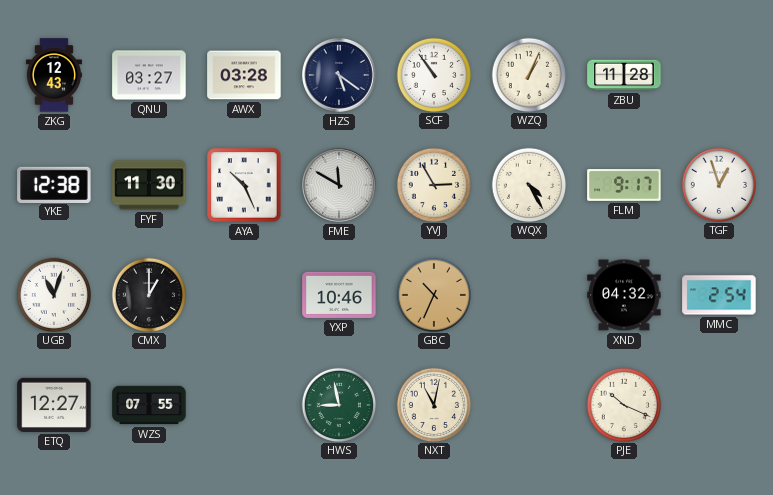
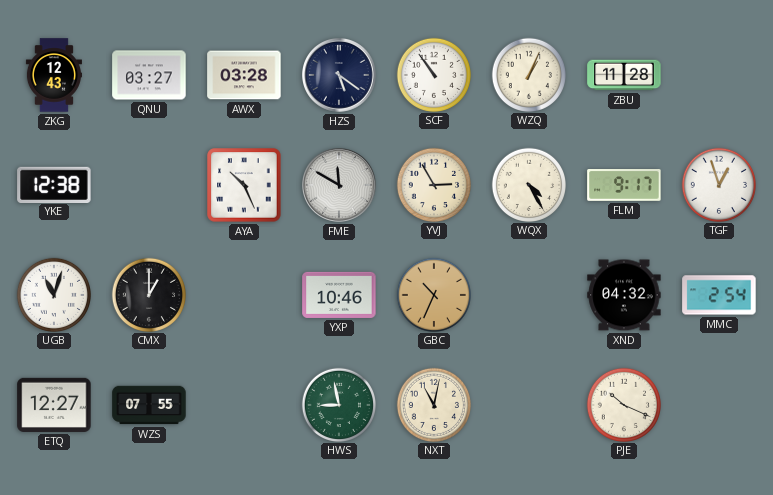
FYF: 11:30 -> none (149, 185)
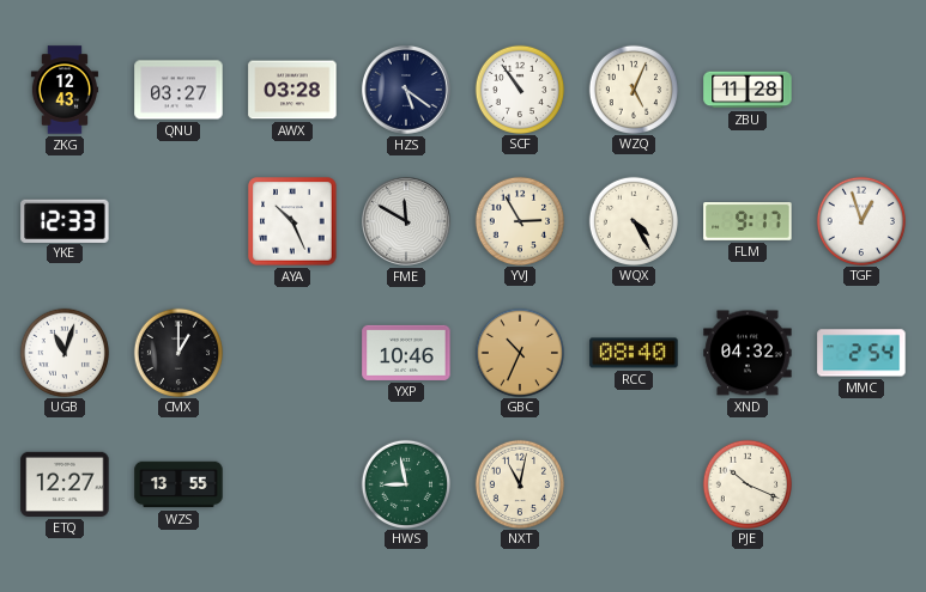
WZQ: 1:04 -> 5:04 (633, 89)
YKE: 12:38 -> 12:33 (65, 220)
RCC: none -> 08:40 (634, 353)
WZS: 07:55 -> 13:55 (178, 484)
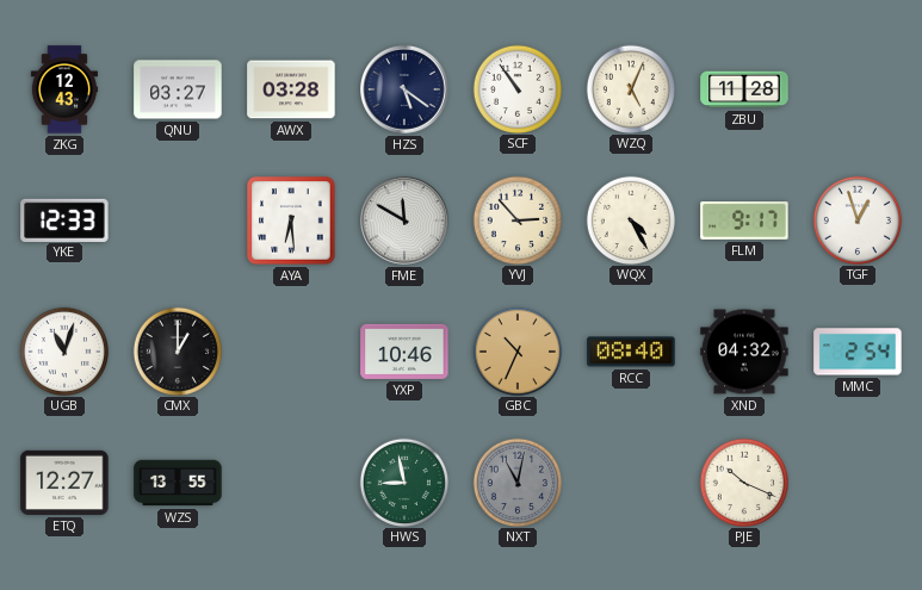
AYA: 10:26 -> 6:29 (291, 221)
YVJ: 2:55 -> 2:53 (516, 219)
NXT dial: cream -> grey (516, 482)
